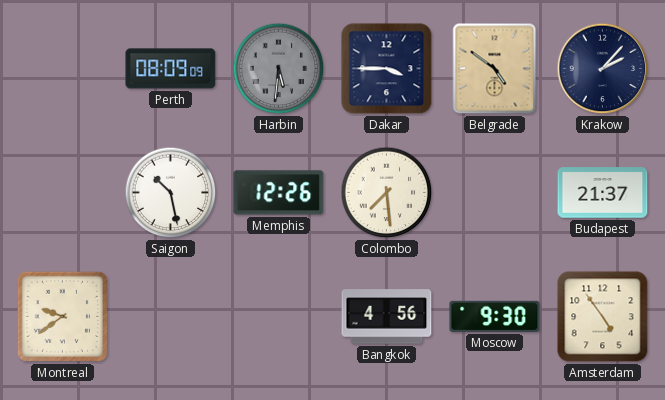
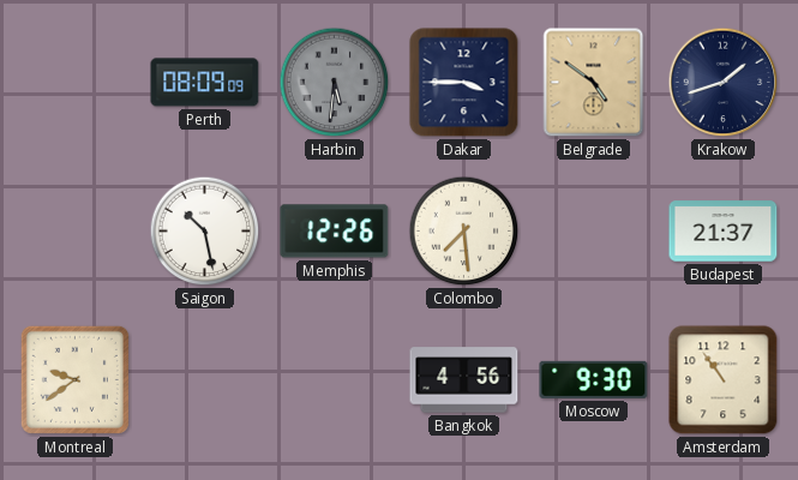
Krakow: 2:07 -> 1:42 (724, 83)
Amsterdam: 4:54 -> 10:54 (724, 380)
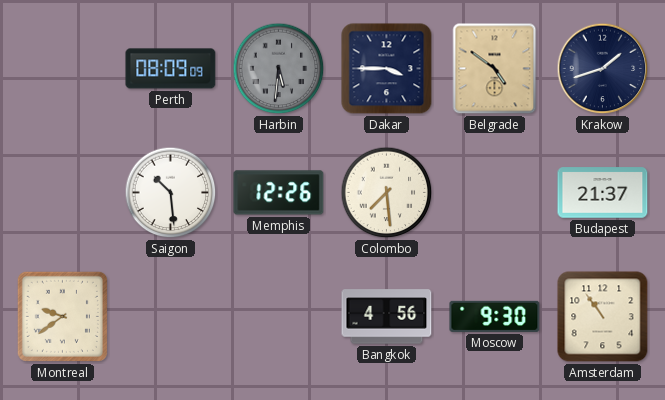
Saigon: 10:28 -> 10:29 (171, 193)
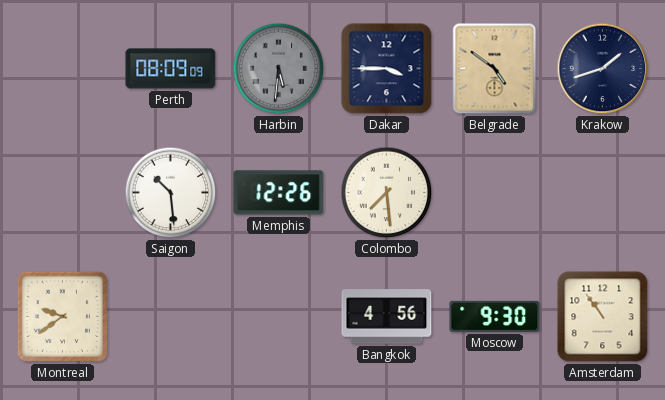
Budapest: 21:37 -> none (603, 193)
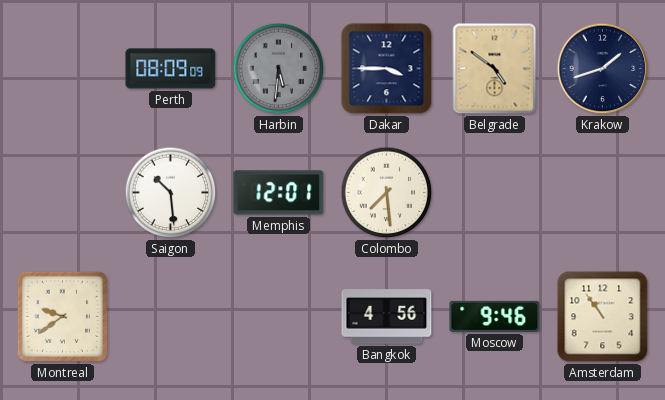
Memphis: 12:26 -> 12:01 (279, 193)
Moscow: 9:30 -> 9:46 (495, 316)
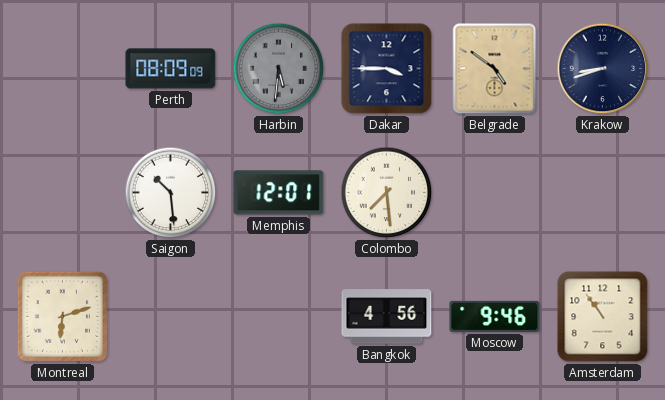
Krakow: 1:42 -> 8:42 (603, 69)
Montreal: 9:39 -> 6:12 (62, 316)
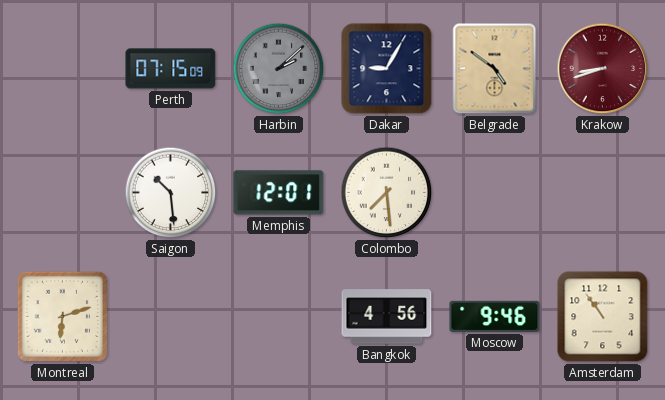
Perth: 08:09 -> 07:15 (171, 69)
Harbin: 5:31 -> 2:08 (279, 69)
Dakar: 3:45 -> 9:05 (387, 69)
Krakow dial: navy -> burgundy (603, 69)
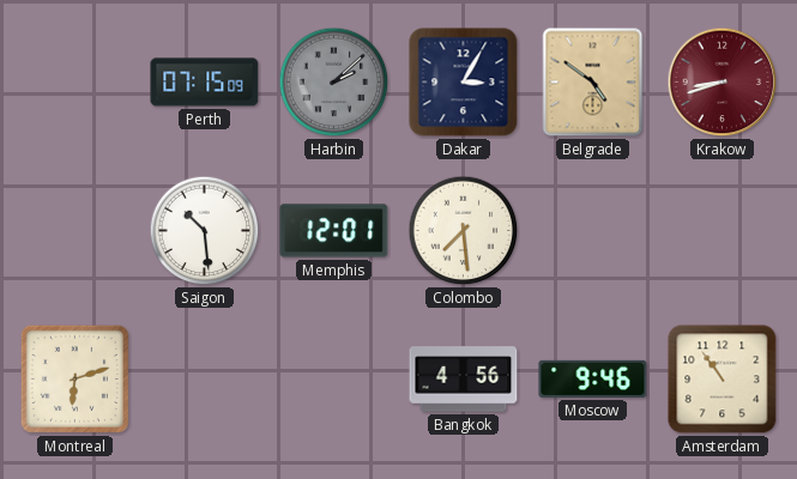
Dakar: 9:05 -> 3:05 (464, 83)
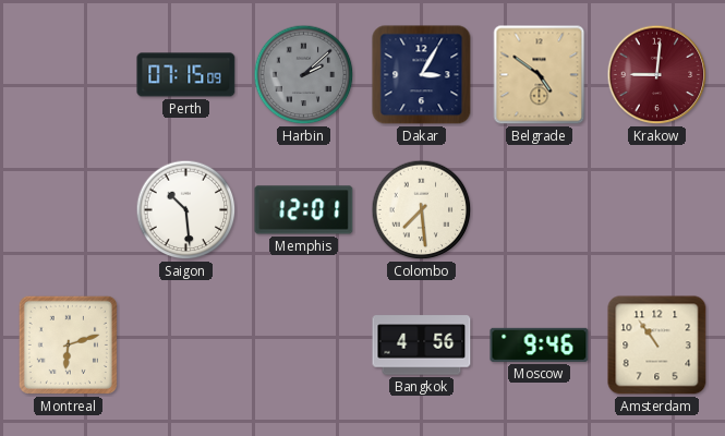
Krakow: 8:42 -> 9:01 (657, 75)
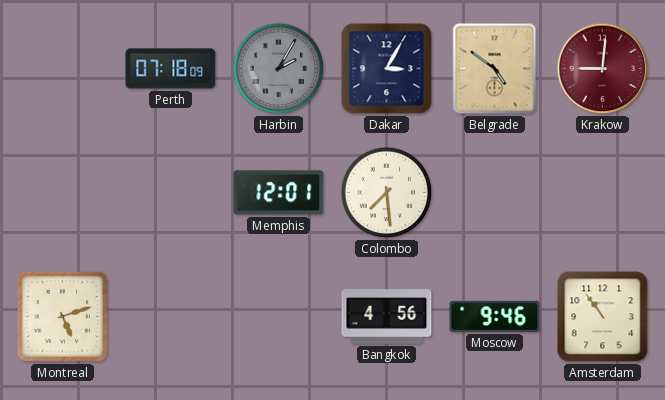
Perth: 07:15 -> 07:18 (171, 69)
Harbin: 2:08 -> 2:05 (279, 69)
Saigon: 10:29 -> none (186, 210)
Montreal: 6:12 -> 5:12 (62, 316)
